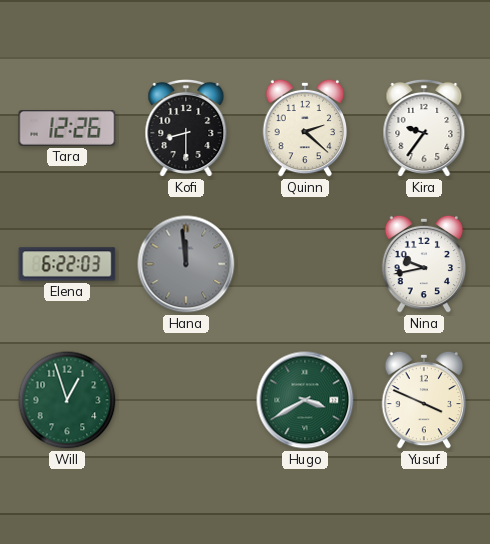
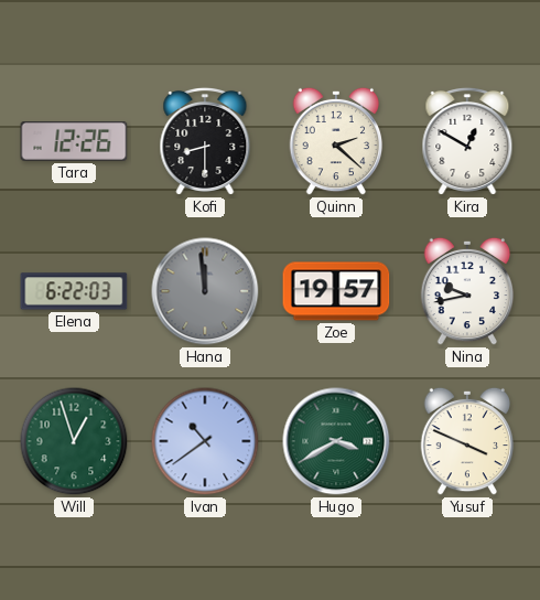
Kira: 9:36 -> 12:50 (467, 141)
Zoe: none -> 19:57 (336, 291)
Ivan: none -> 10:39 (205, 441)
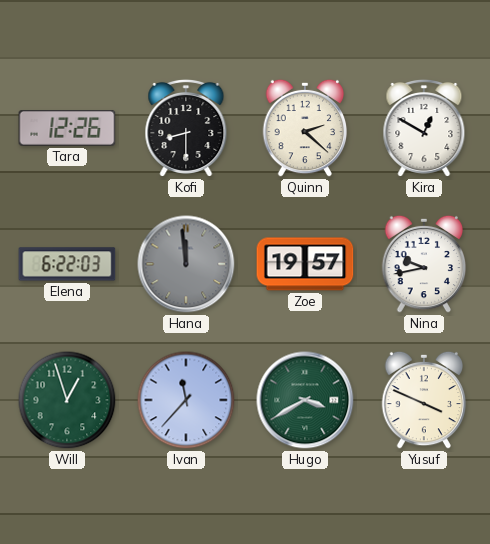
Ivan: 10:39 -> 11:37 (186, 400)
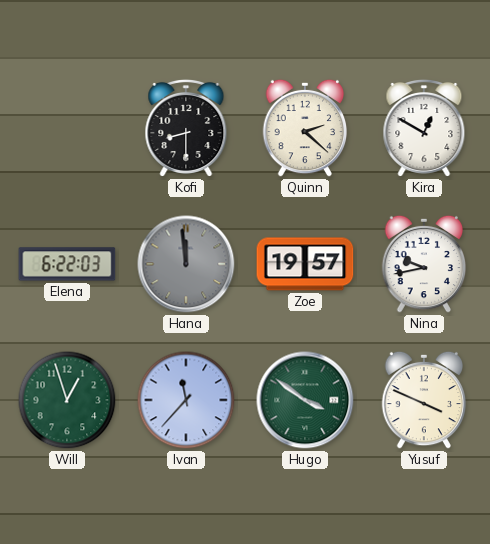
Tara: 12:26 -> none (67, 129)
Hugo: 3:40 -> 3:51 (305, 400)
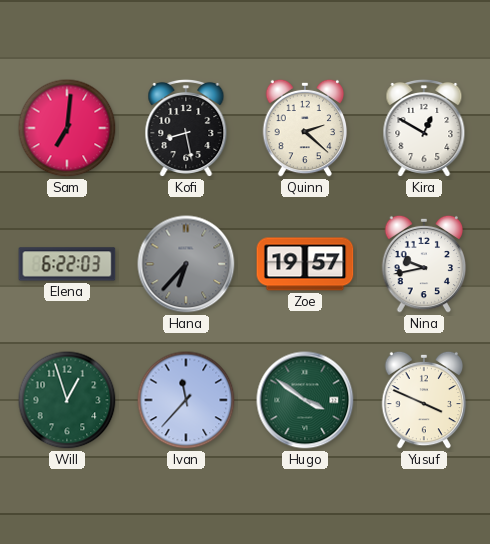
Sam: none -> 7:01 (67, 128)
Kofi: 8:30 -> 8:28 (186, 128)
Hana: 11:59 -> 6:37 (186, 264)
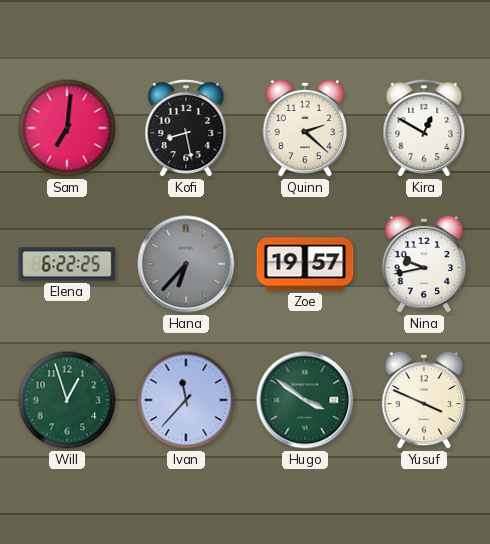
Elena: 6:22:03 -> 6:22:25 (67, 264)
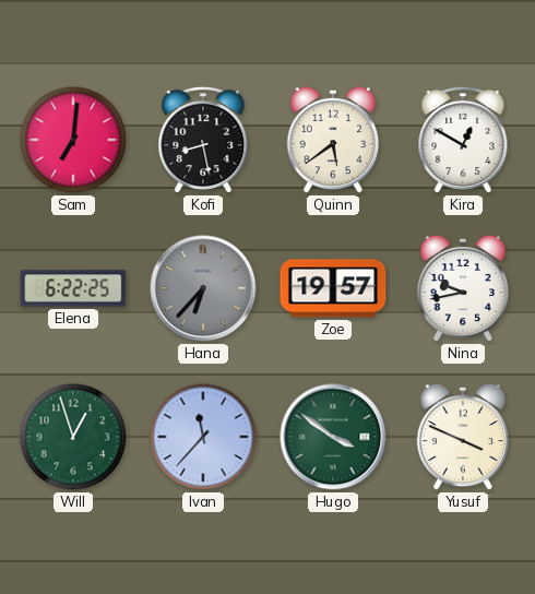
Quinn: 2:22 -> 5:39 (333, 140)
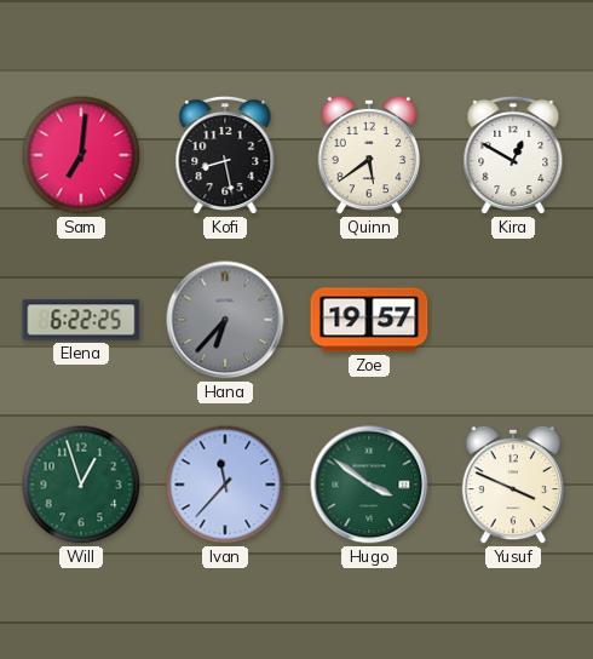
Nina: 9:43 -> none (463, 288)
